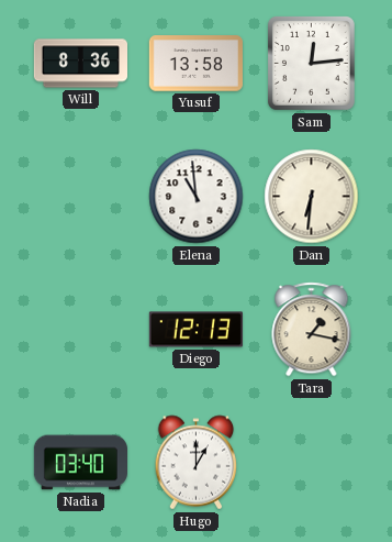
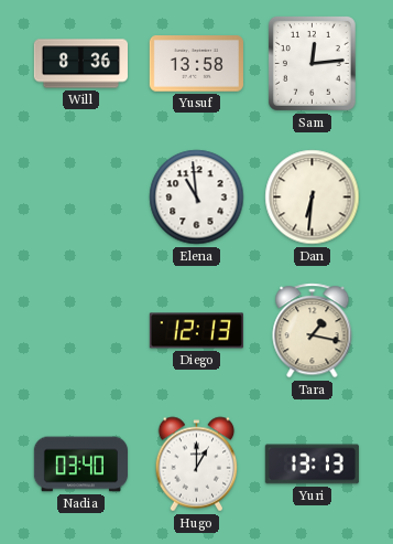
Yuri: none -> 13:13 (312, 465)
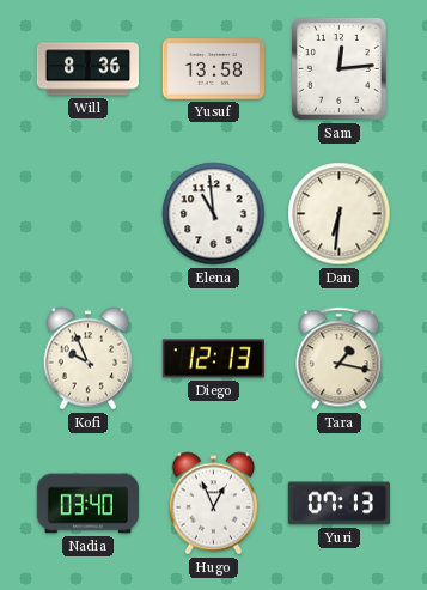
Kofi: none -> 9:56 (89, 359)
Hugo: 1:00 -> 12:56 (214, 504)
Yuri: 13:13 -> 07:13 (338, 504)
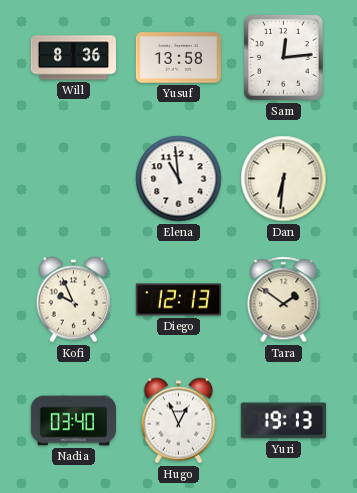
Tara: 1:17 -> 1:51 (284, 300)
Yuri: 07:13 -> 19:13 (283, 421)
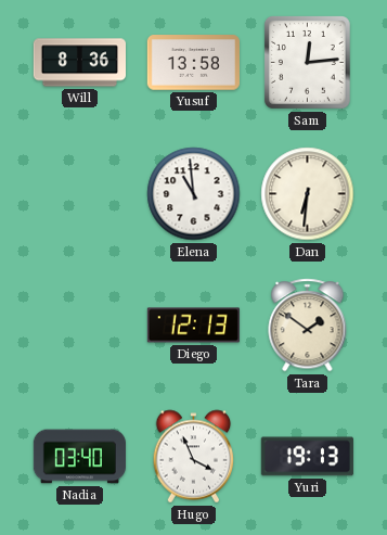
Kofi: 9:56 -> none (74, 300)
Hugo: 12:56 -> 3:56 (194, 457)
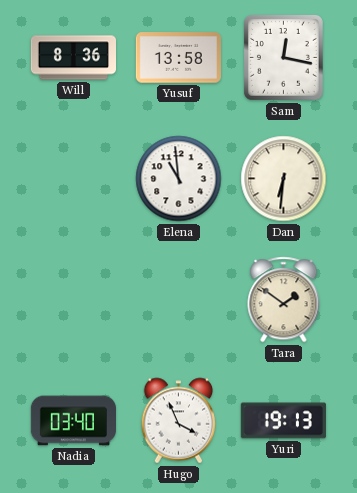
Sam: 12:14 -> 12:17 (284, 58)
Diego: 12:13 -> none (193, 326)
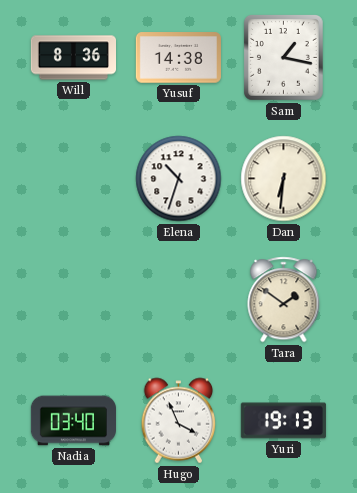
Yusuf: 13:58 -> 14:38 (178, 58)
Sam: 12:17 -> 1:17 (284, 58)
Elena: 10:59 -> 10:33 (179, 179)
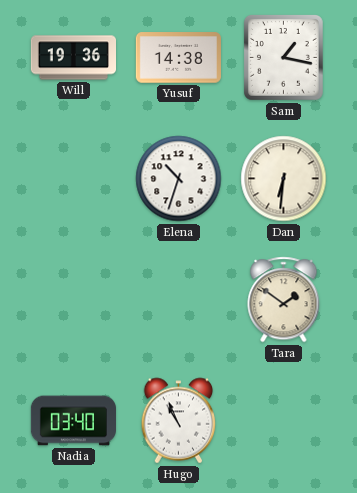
Will: 8:36 -> 19:36 (73, 58)
Hugo: 3:56 -> 10:56 (179, 421)
Yuri: 19:13 -> none (283, 421)
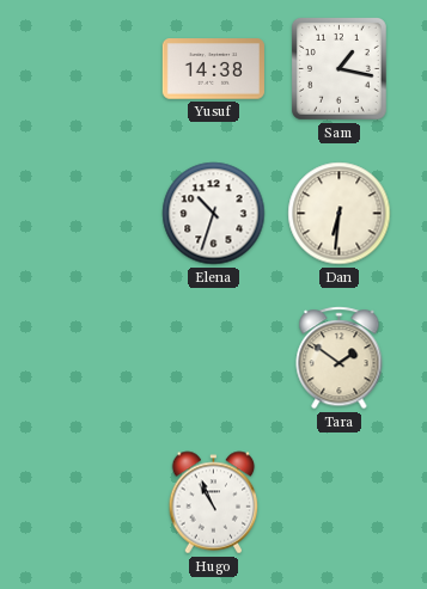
Will: 19:36 -> none (73, 58)
Nadia: 03:40 -> none (73, 421)
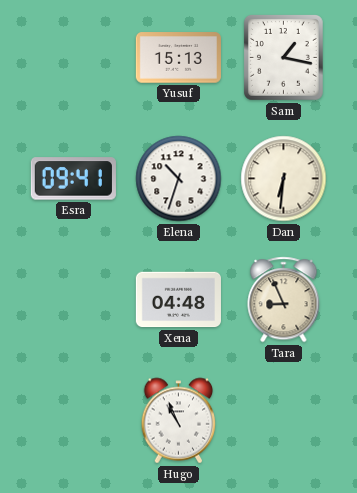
Yusuf: 14:38 -> 15:13 (178, 58)
Esra: none -> 09:41 (73, 179)
Xena: none -> 04:48 (178, 300)
Tara: 1:51 -> 8:56 (284, 300)
